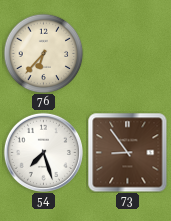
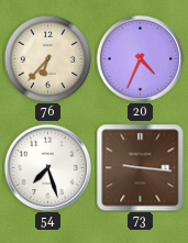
20: none -> 4:34 (140, 58)
73: 8:54 -> 9:16 (140, 167)
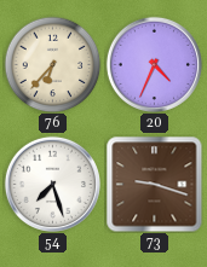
73: 9:16 -> 9:18 (154, 184)
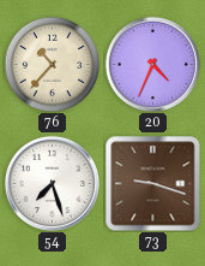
76: 6:37 -> 10:37 (52, 64)
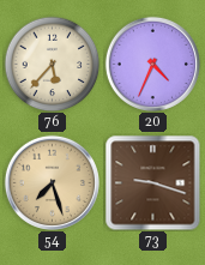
76: 10:37 -> 5:37 (52, 64)
54 dial: white -> champagne (52, 182)
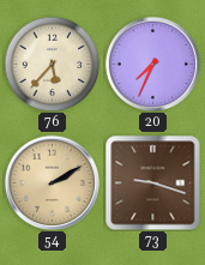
20: 4:34 -> 7:34 (152, 64)
54: 7:27 -> 2:10 (52, 182)
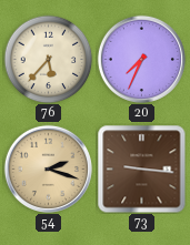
54: 2:10 -> 2:18 (48, 169)
73: 9:18 -> 9:16 (141, 169)
